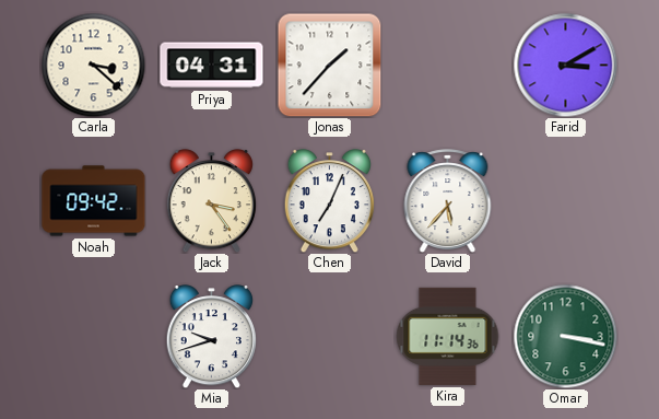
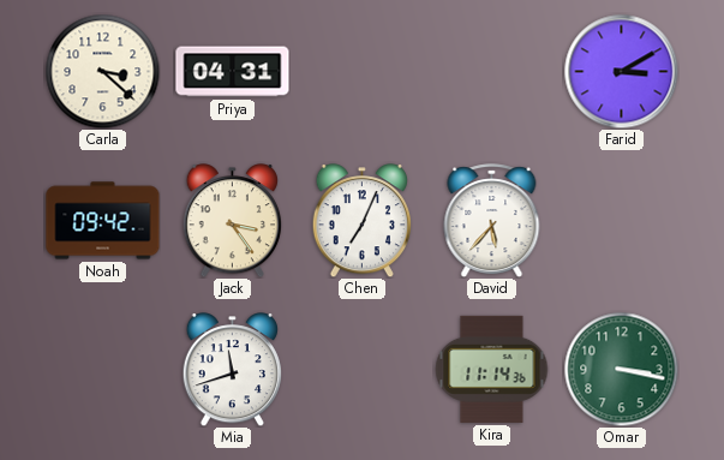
Jonas: 1:37 -> none (329, 65)
Mia: 9:42 -> 11:42 (232, 370)
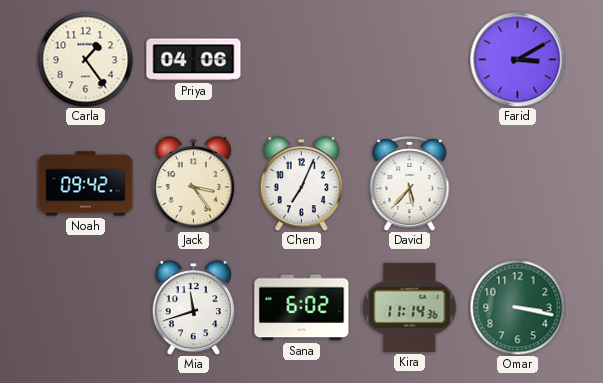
Carla: 3:22 -> 1:24 (85, 59)
Priya: 04:31 -> 04:06 (194, 60)
Sana: none -> 6:02 (302, 308)
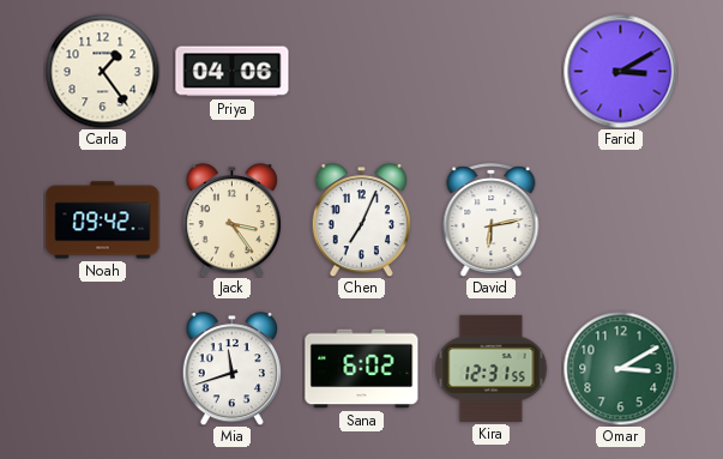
David: 5:37 -> 6:13 (492, 221)
Kira: 11:14 -> 12:31 (492, 368)
Omar: 3:17 -> 3:10 (620, 368)
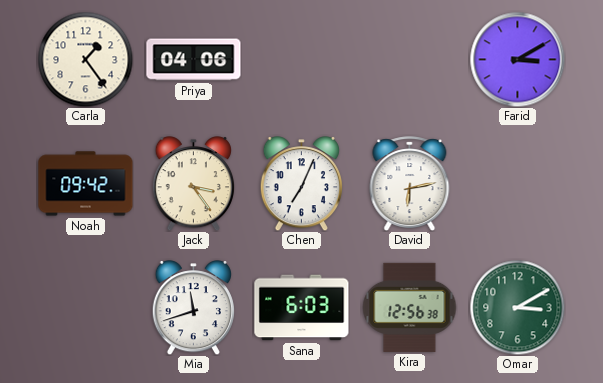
Sana: 6:02 -> 6:03 (302, 308)
Kira: 12:31 -> 12:56 (410, 307)
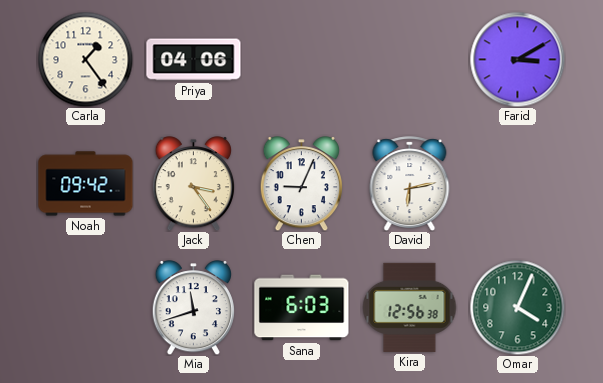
Chen: 7:04 -> 9:04 (301, 184)
Omar: 3:10 -> 4:04 (517, 307)
